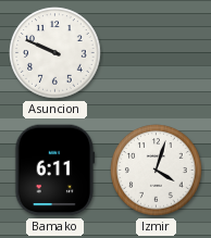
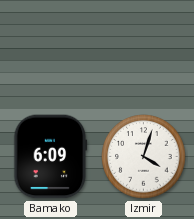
Asuncion: 9:49 -> none (55, 53)
Bamako: 6:11 -> 6:09 (51, 157)
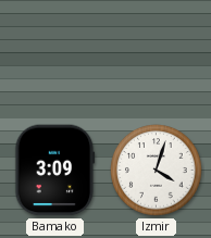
Bamako: 6:09 -> 3:09 (55, 171)
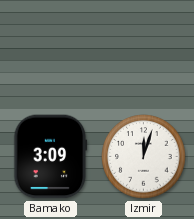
Izmir: 4:03 -> 12:03 (144, 157)
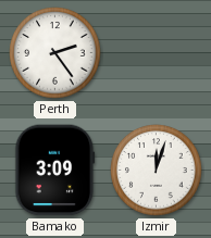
Perth: none -> 2:24 (55, 53)
